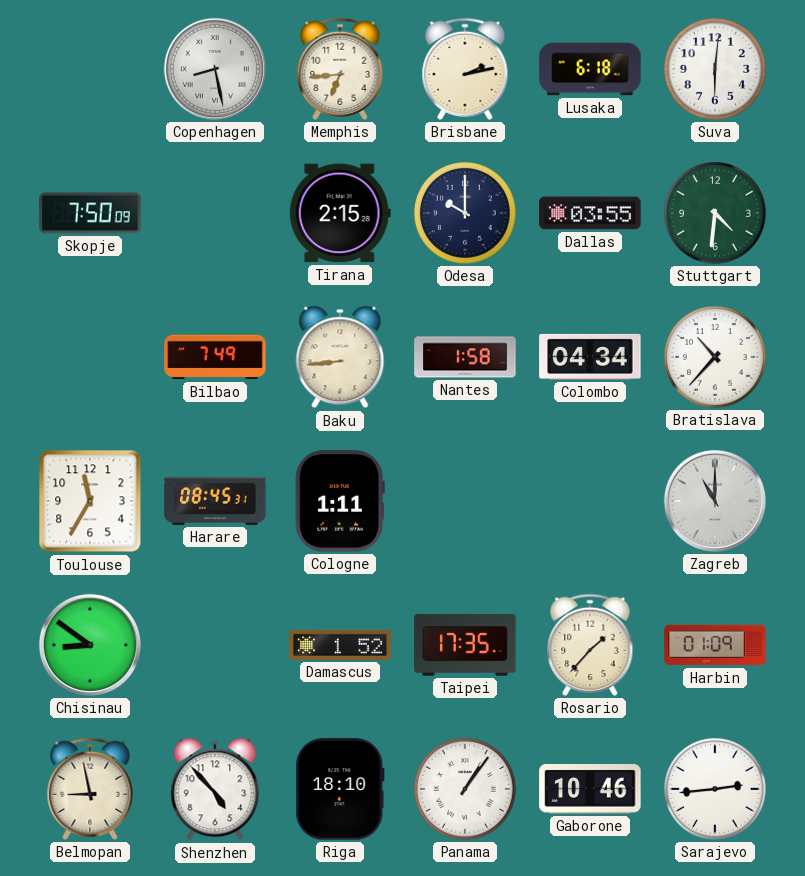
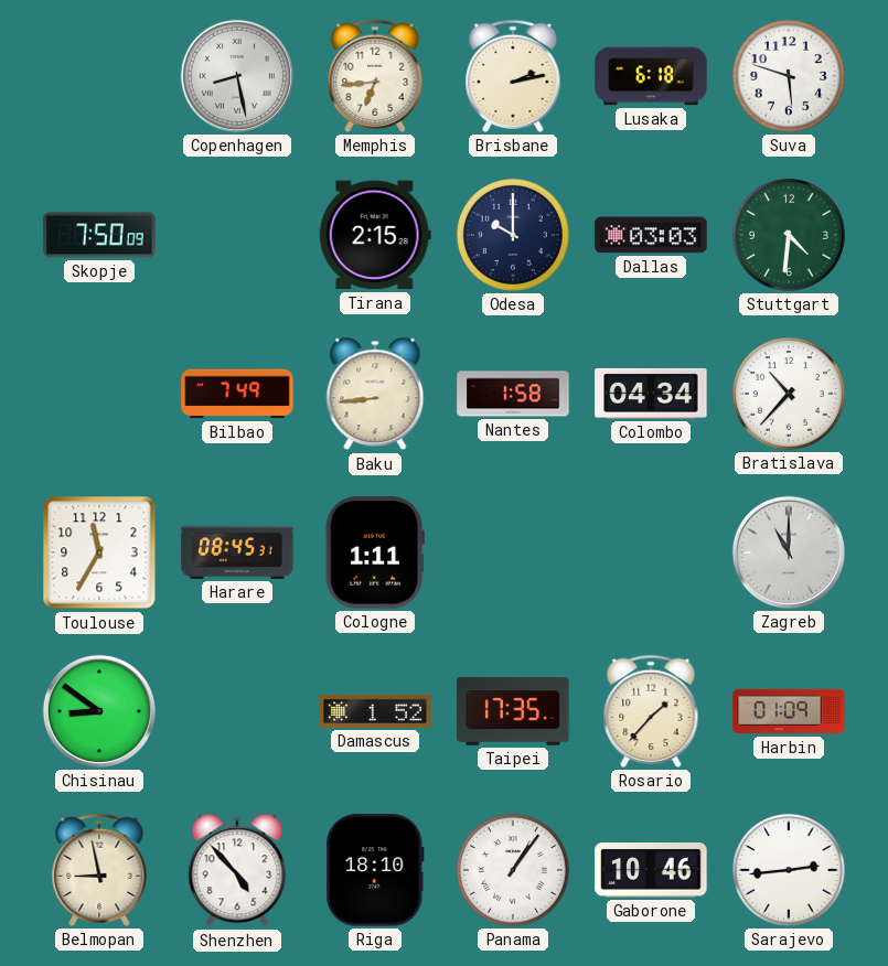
Suva: 6:01 -> 5:48 (789, 76)
Dallas: 03:55 -> 03:03 (651, 235)
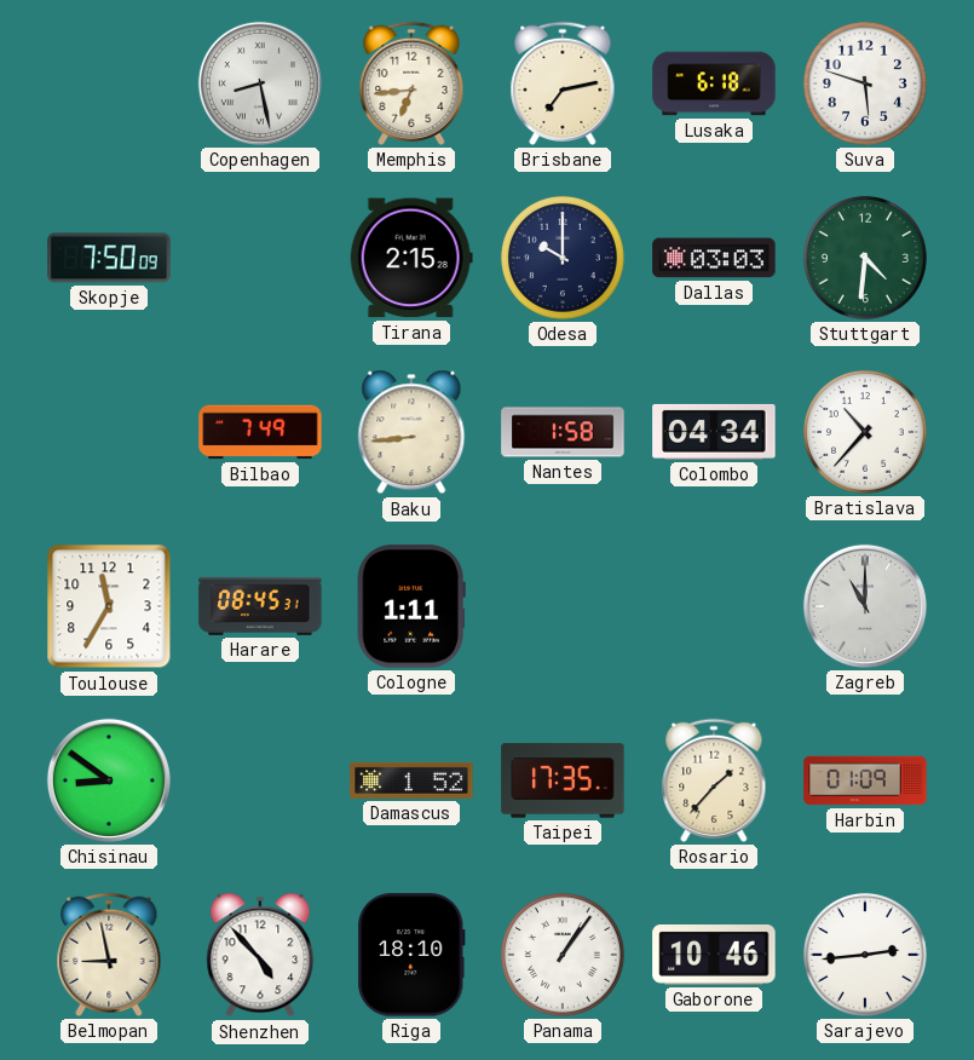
Brisbane: 2:13 -> 7:13 (563, 83)
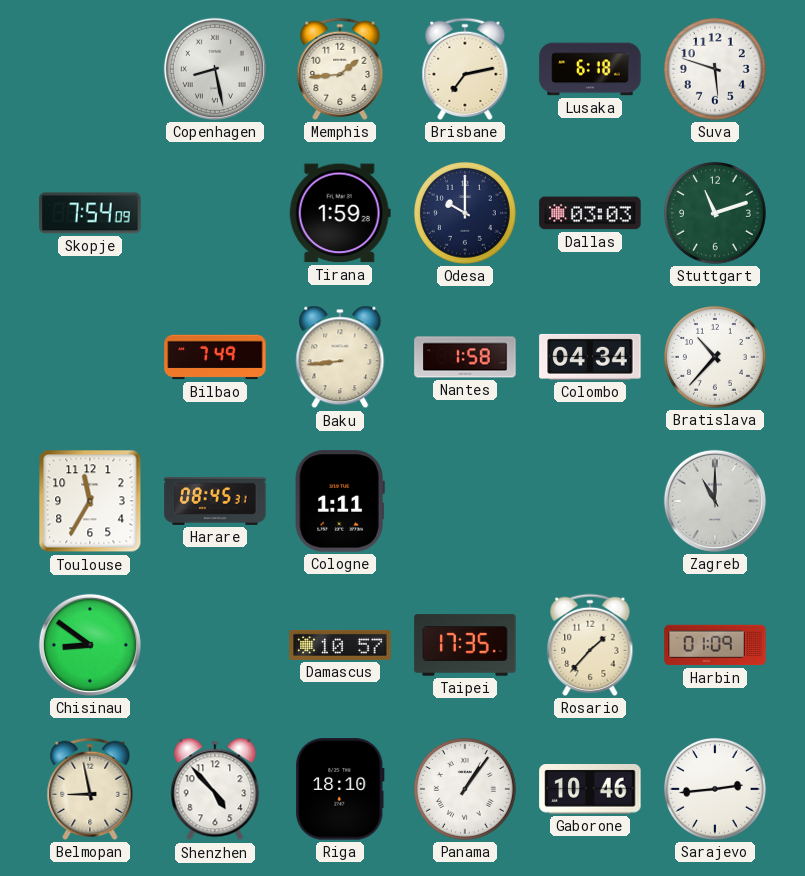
Memphis: 6:44 -> 1:44 (340, 69)
Skopje: 7:50 -> 7:54 (90, 213)
Tirana: 2:15 -> 1:59 (340, 213)
Stuttgart: 4:31 -> 11:12 (715, 213)
Damascus: 1:52 -> 10:57 (340, 645)
